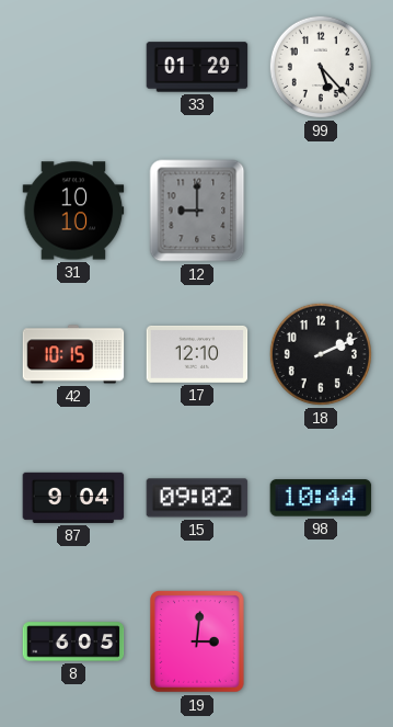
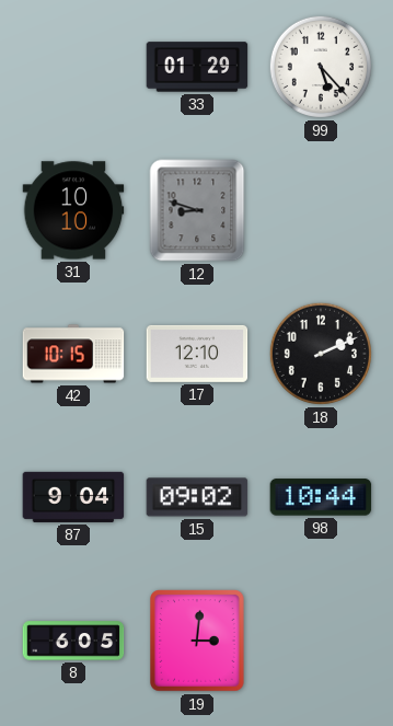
12: 9:00 -> 8:48 (197, 210)
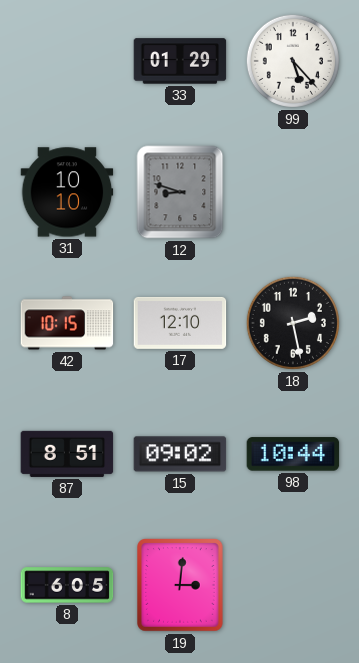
18: 2:11 -> 2:28 (293, 323)
87: 9:04 -> 8:51 (67, 454)
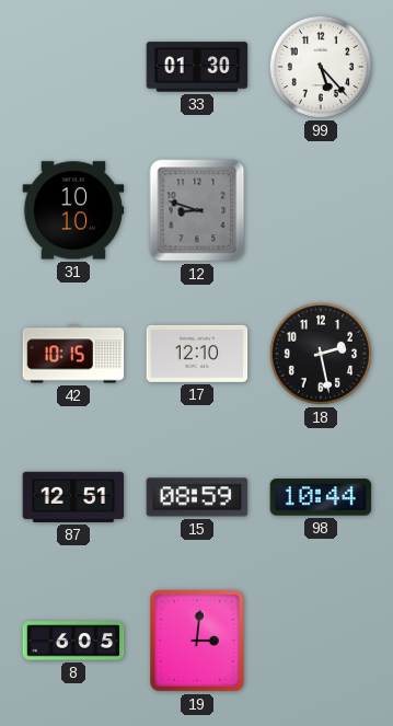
33: 01:29 -> 01:30 (197, 67)
87: 8:51 -> 12:51 (73, 497)
15: 09:02 -> 08:59 (197, 497)
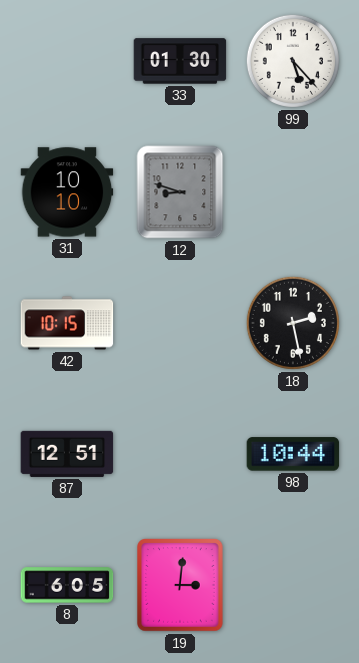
17: 12:10 -> none (197, 354)
15: 08:59 -> none (197, 497)
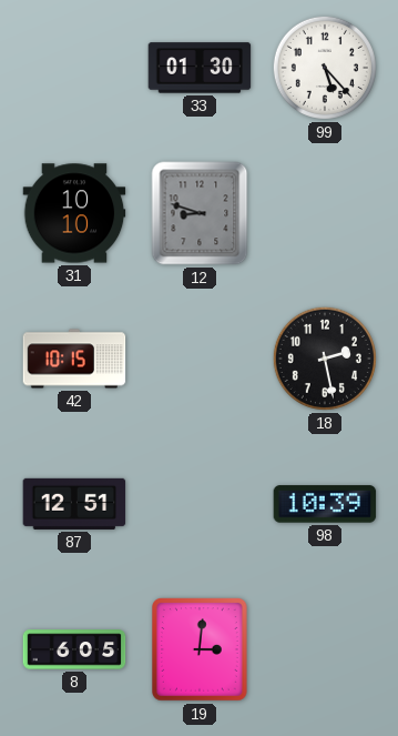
98: 10:44 -> 10:39 (325, 504)
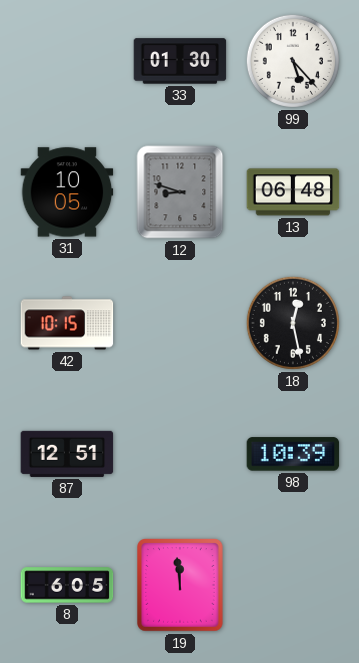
31: 10:10 -> 10:05 (67, 192)
13: none -> 06:48 (293, 192)
18: 2:28 -> 12:28 (293, 323)
19: 3:01 -> 11:59 (181, 585)
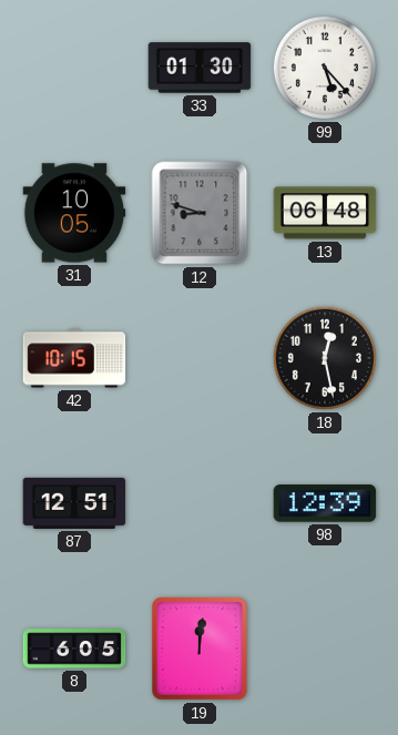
98: 10:39 -> 12:39 (325, 503)
19: 11:59 -> 12:01 (201, 649)
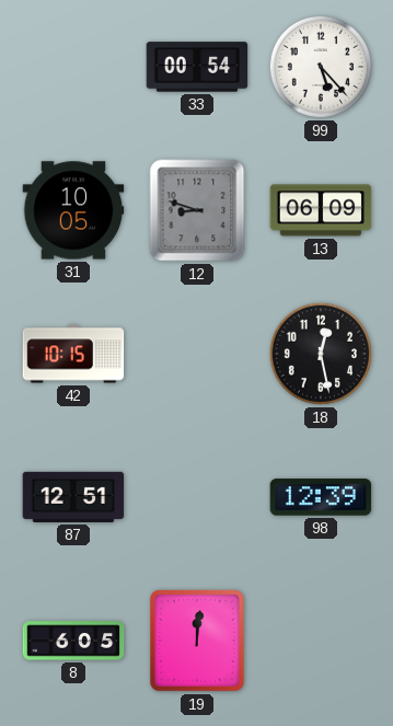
33: 01:30 -> 00:54 (197, 67)
13: 06:48 -> 06:09 (321, 210)
